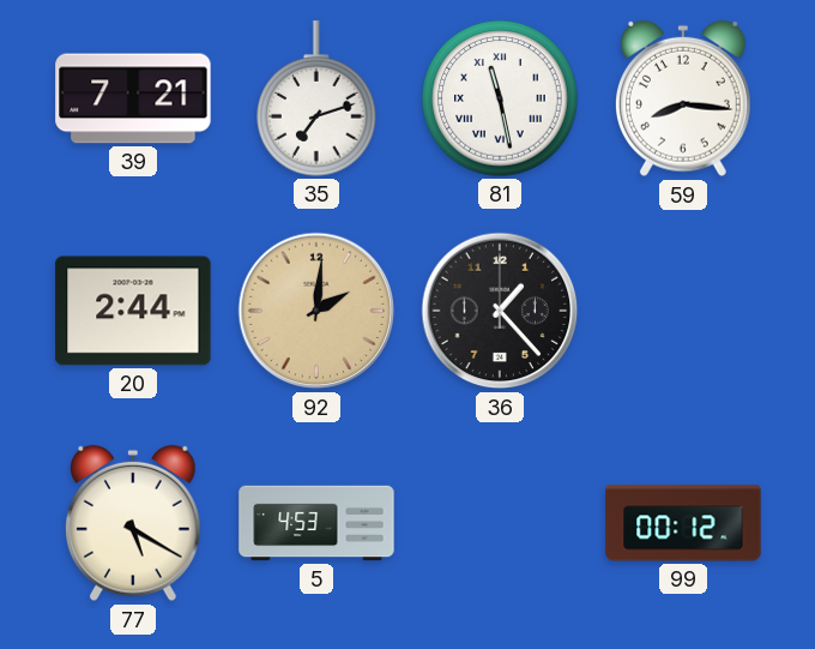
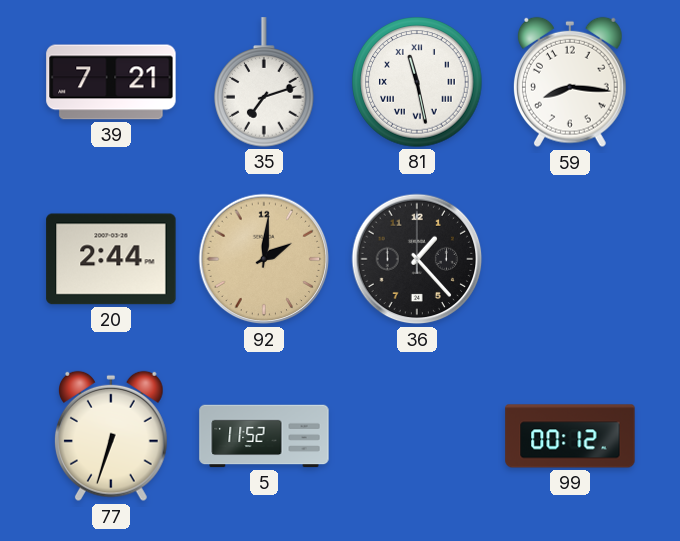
77: 5:20 -> 6:33 (111, 436)
5: 4:53 -> 11:52 (264, 436)
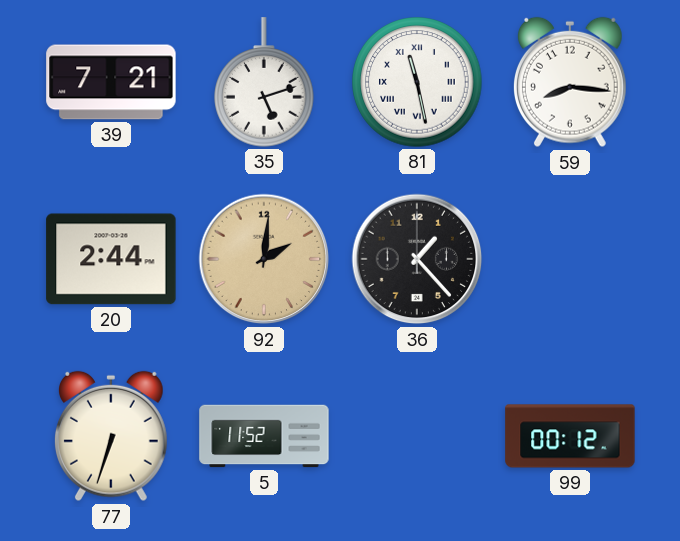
35: 7:12 -> 5:12 (264, 82)
